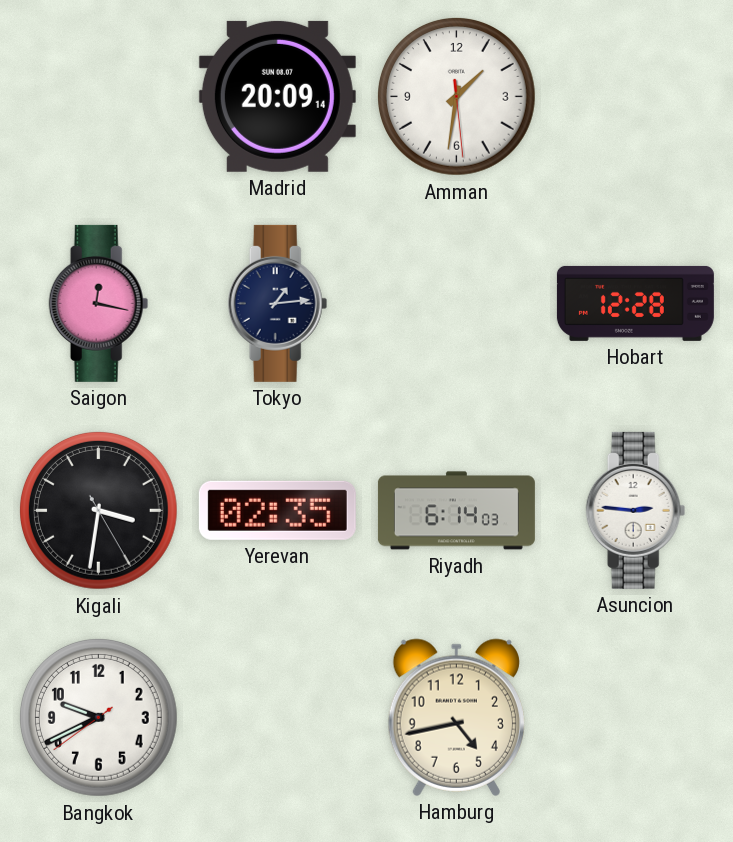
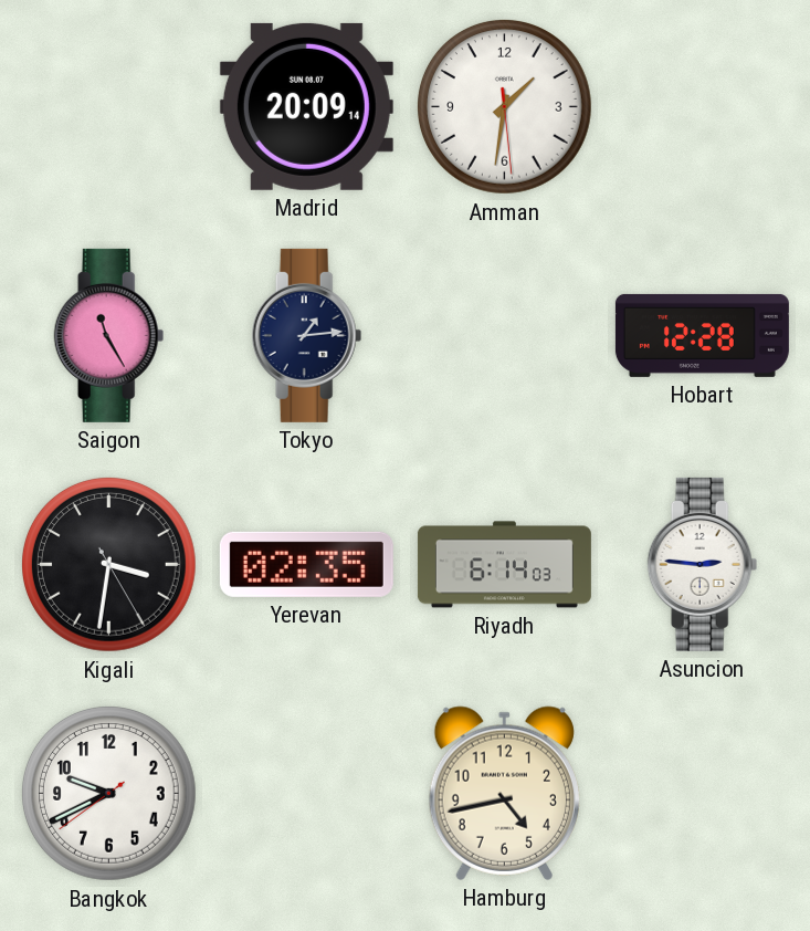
Saigon: 12:17 -> 11:25 (109, 335)
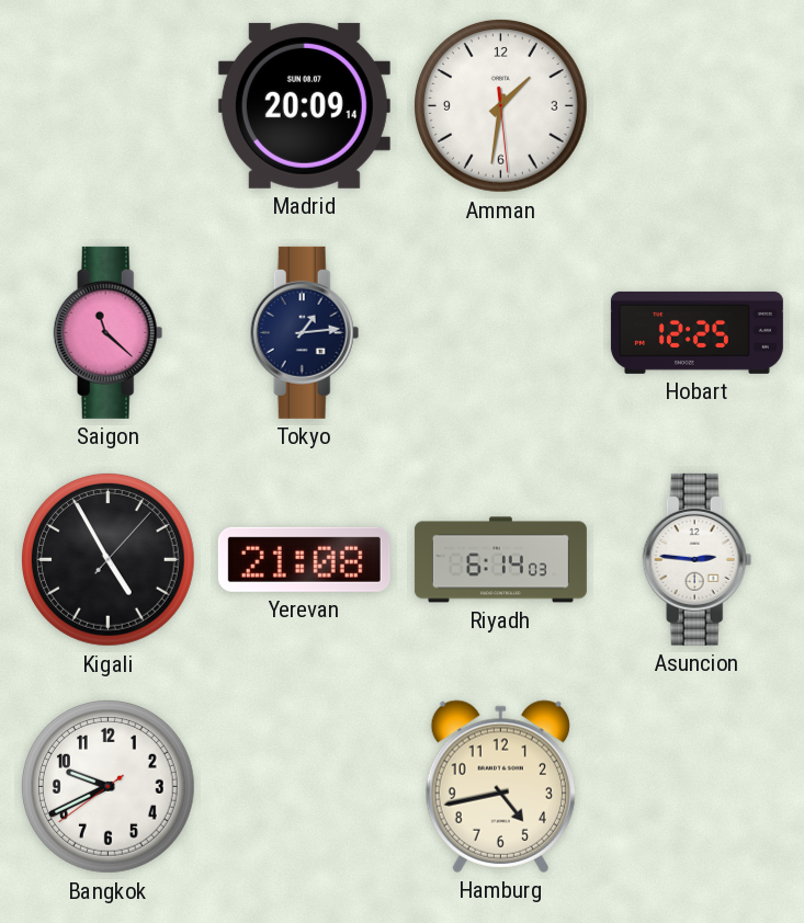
Saigon: 11:25 -> 11:22 (109, 332)
Hobart: 12:28 -> 12:25 (697, 332)
Kigali: 3:31 -> 4:55 (109, 560)
Yerevan: 02:35 -> 21:08 (304, 559)
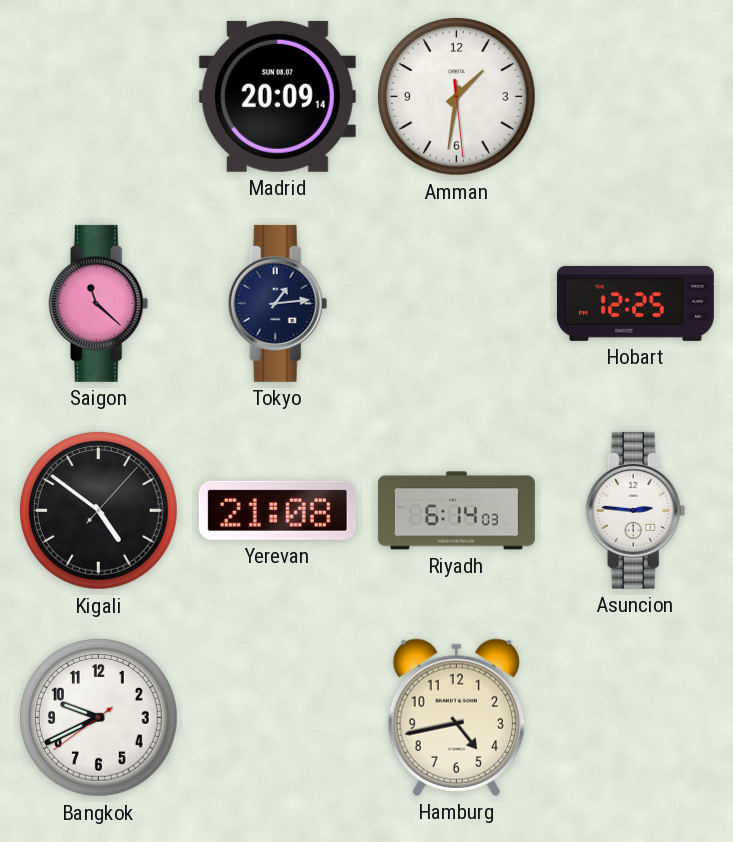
Kigali: 4:55 -> 4:51 (99, 511)
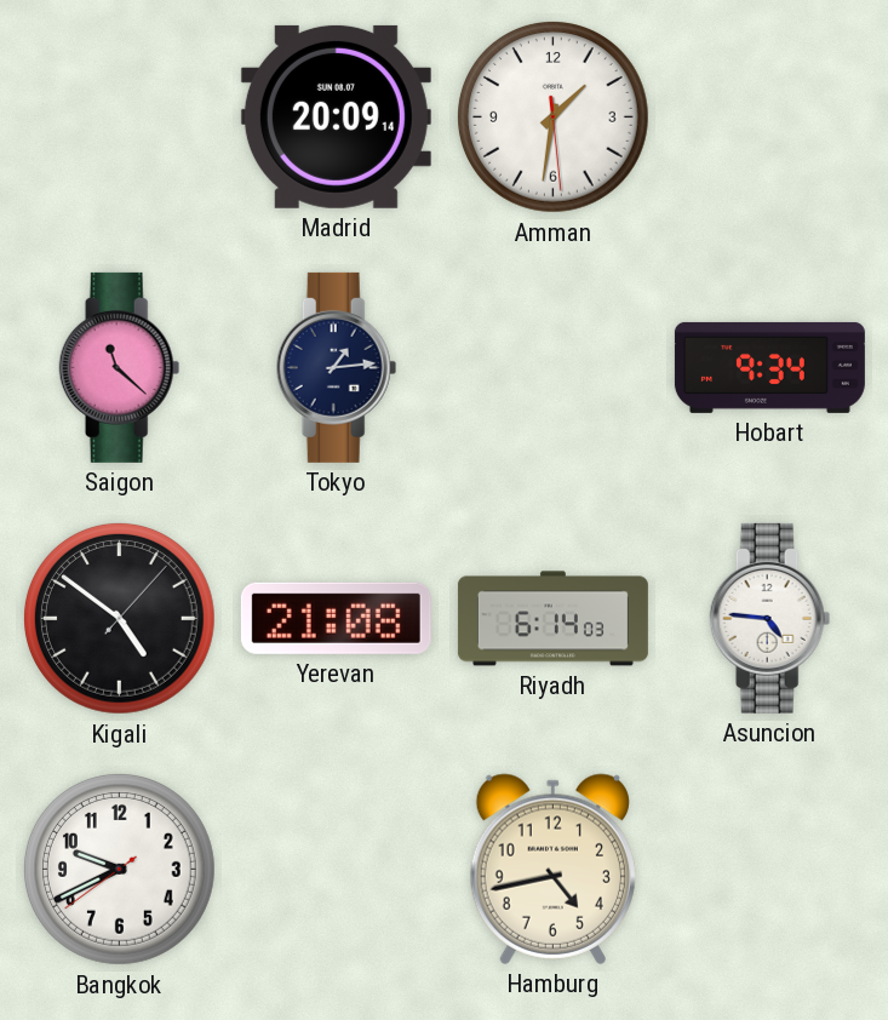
Hobart: 12:25 -> 9:34 (769, 367)
Asuncion: 2:46 -> 4:46 (770, 618)
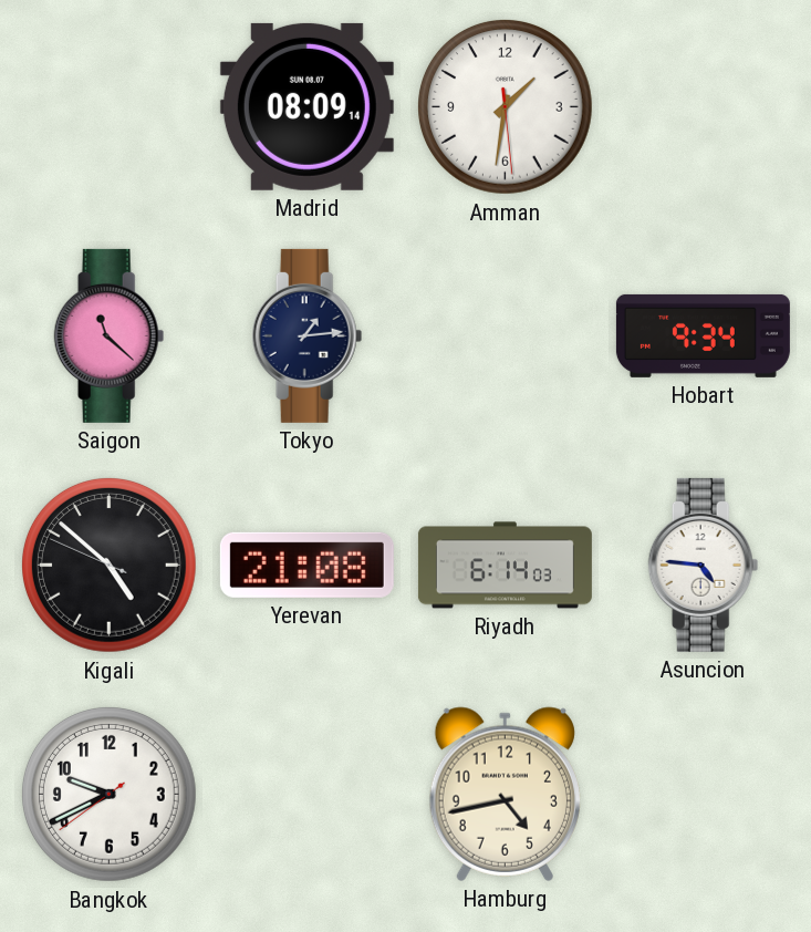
Madrid: 20:09 -> 08:09 (306, 106)
Kigali: 4:51:07 -> 4:51:49 (110, 566)
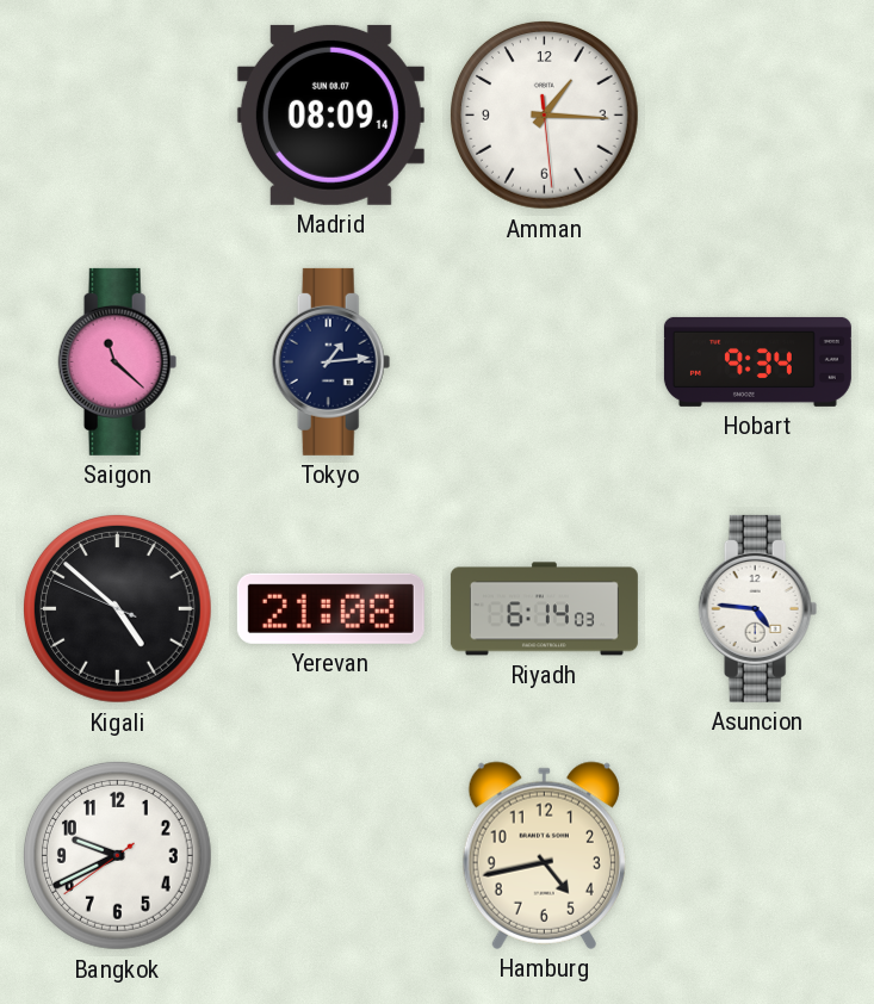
Amman: 1:31 -> 1:15 (545, 116)
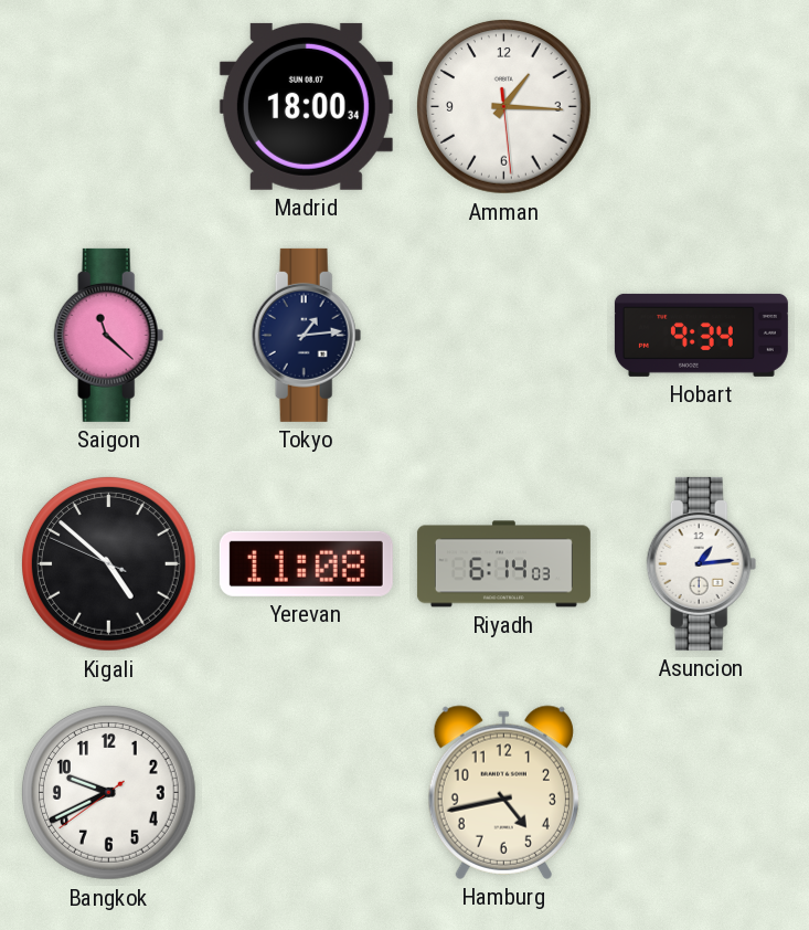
Madrid: 08:09 -> 18:00 (306, 106)
Yerevan: 21:08 -> 11:08 (306, 563)
Asuncion: 4:46 -> 1:14 (702, 563)
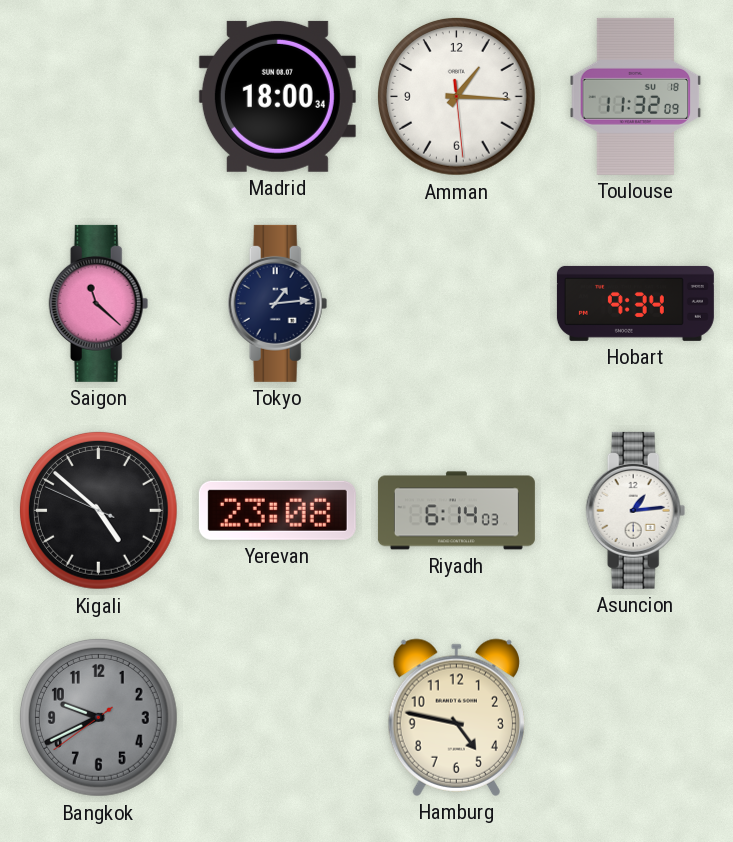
Toulouse: none -> 11:32 (636, 96)
Yerevan: 11:08 -> 23:08 (277, 510)
Bangkok dial: white -> grey (99, 718)
Hamburg: 4:43 -> 4:47 (456, 717)
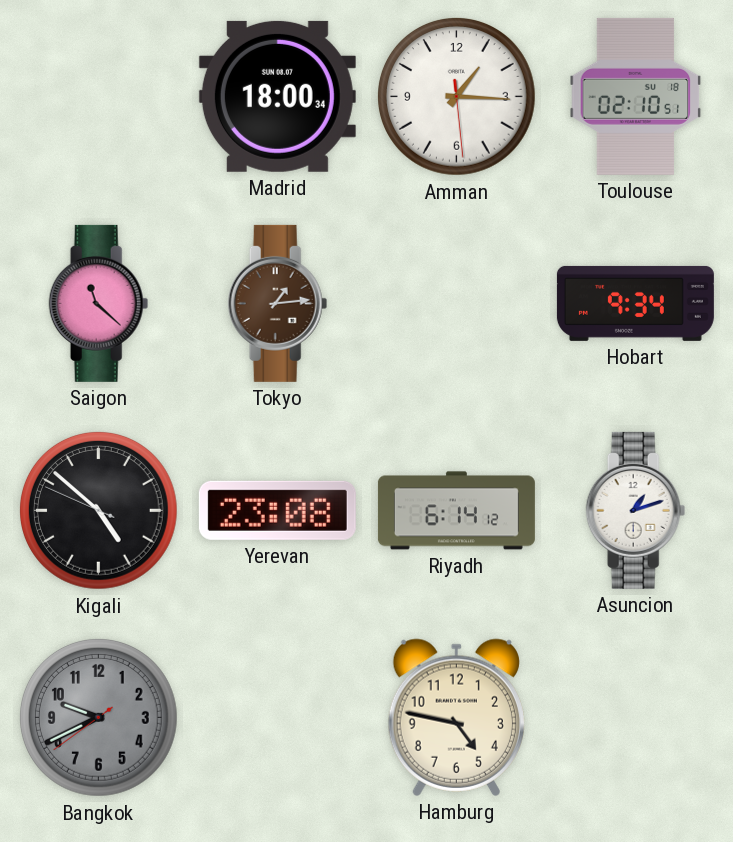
Toulouse: 11:32 -> 02:10 (636, 96)
Tokyo dial: navy -> brown (278, 303)
Riyadh: 6:14:03 -> 6:14:12 (456, 511)
Asuncion: 1:14 -> 1:12 (636, 510)
